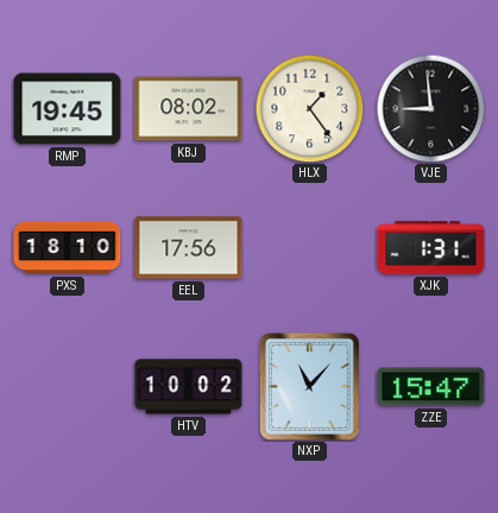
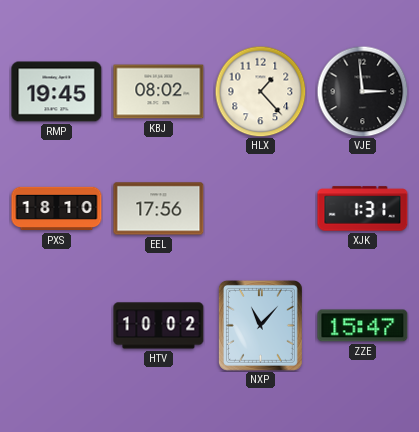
HLX: 1:24 -> 1:23 (260, 91)
VJE: 8:59 -> 2:59 (362, 91)
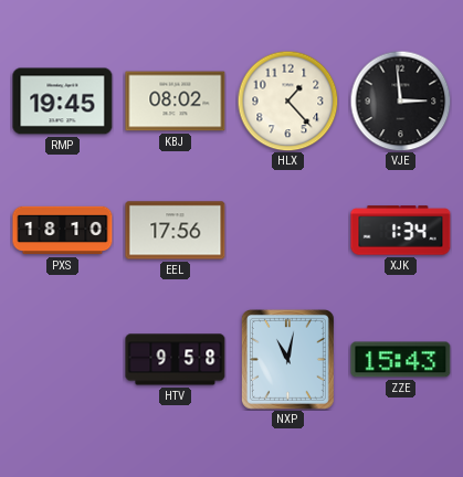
XJK: 1:31 -> 1:34 (401, 231)
HTV: 10:02 -> 9:58 (176, 360)
NXP: 11:07 -> 11:02 (287, 359)
ZZE: 15:47 -> 15:43 (401, 360)
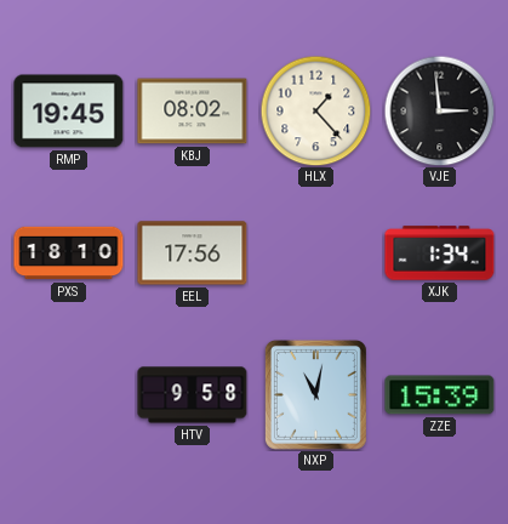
ZZE: 15:43 -> 15:39 (440, 395)
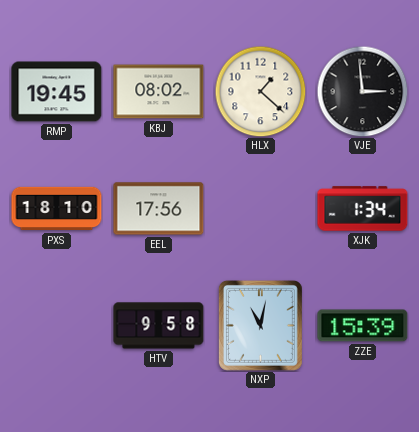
HLX: 1:23 -> 1:22 (260, 91)
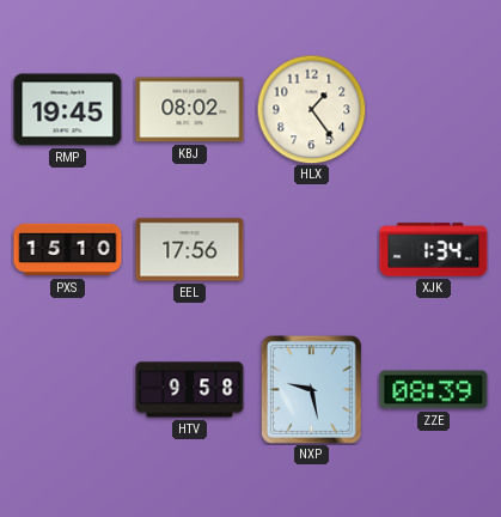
HLX: 1:22 -> 1:24 (311, 109)
VJE: 2:59 -> none (362, 91)
PXS: 18:10 -> 15:10 (68, 250)
NXP: 11:02 -> 9:28 (311, 389)
ZZE: 15:39 -> 08:39 (434, 390)
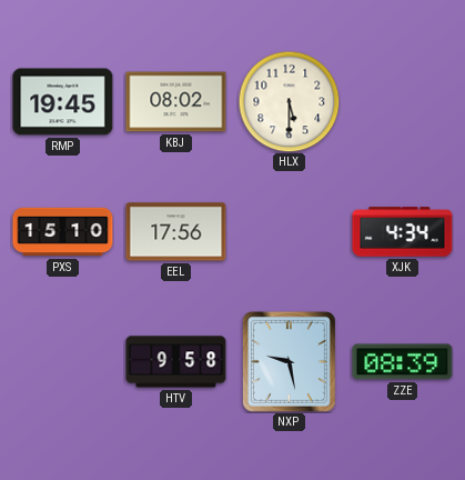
HLX: 1:24 -> 5:30 (289, 101)
XJK: 1:34 -> 4:34 (403, 232)
